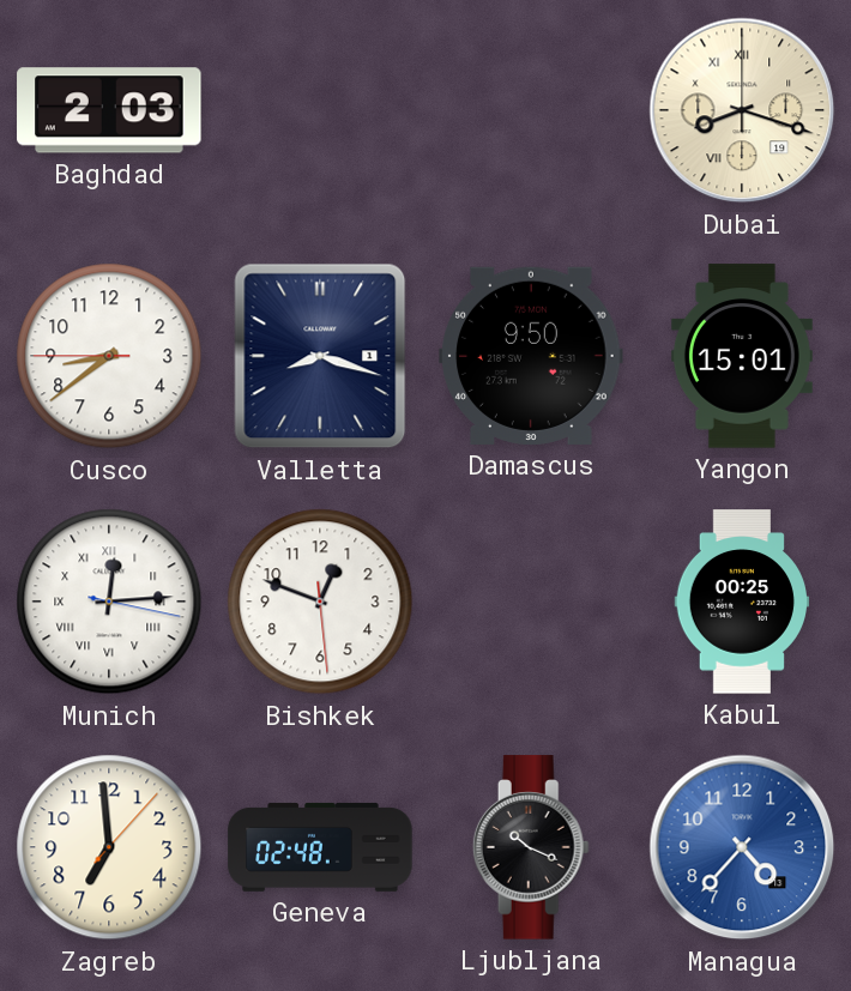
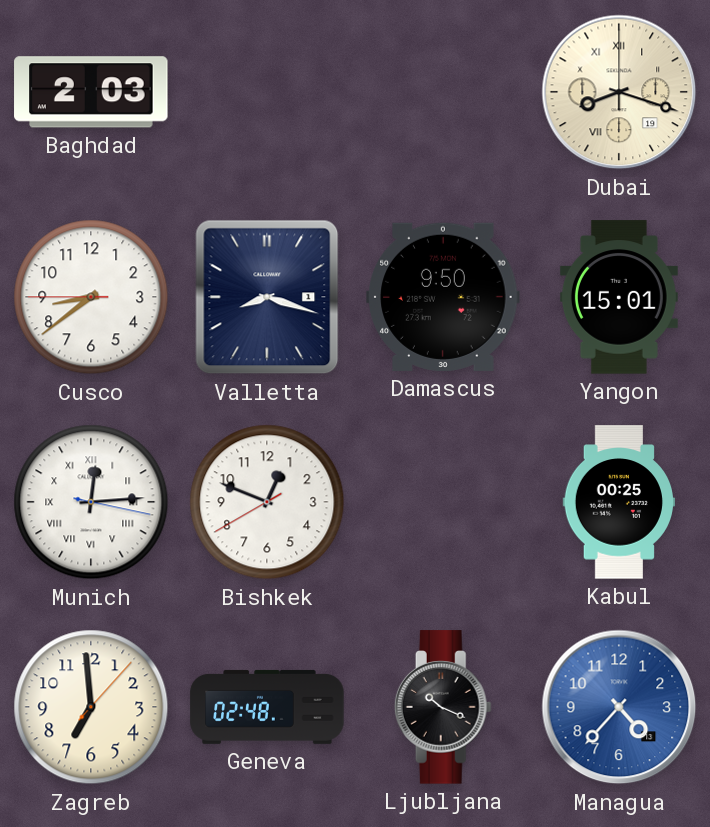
Bishkek: 12:48:29 -> 12:48:40 (267, 502)
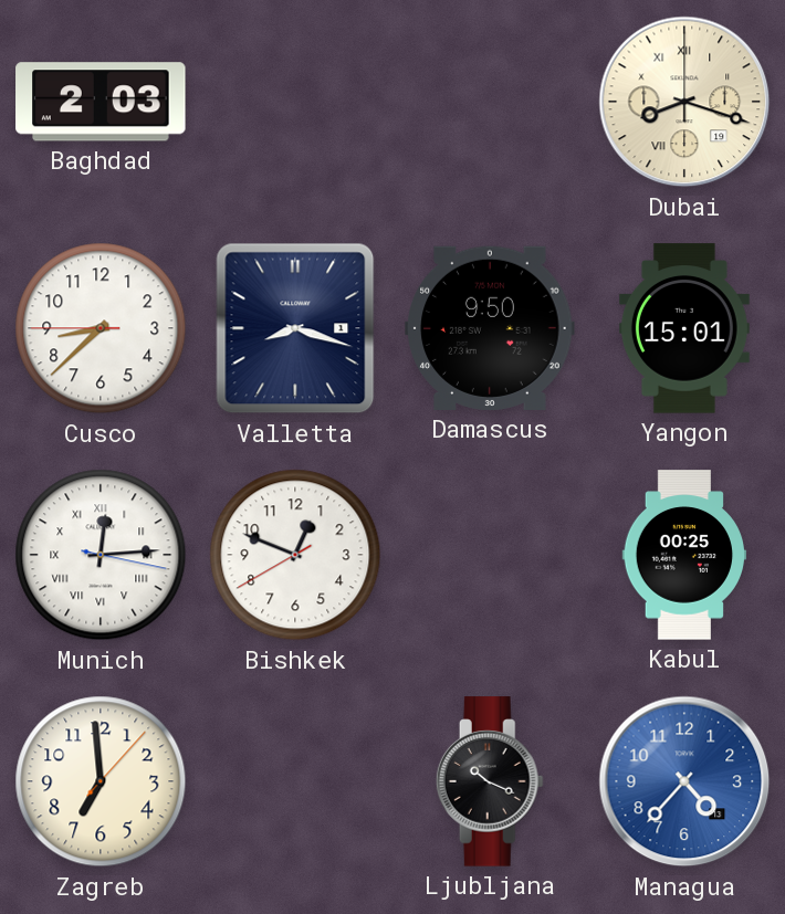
Cusco: 8:38 -> 8:37 (101, 328)
Geneva: 02:48 -> none (267, 707)
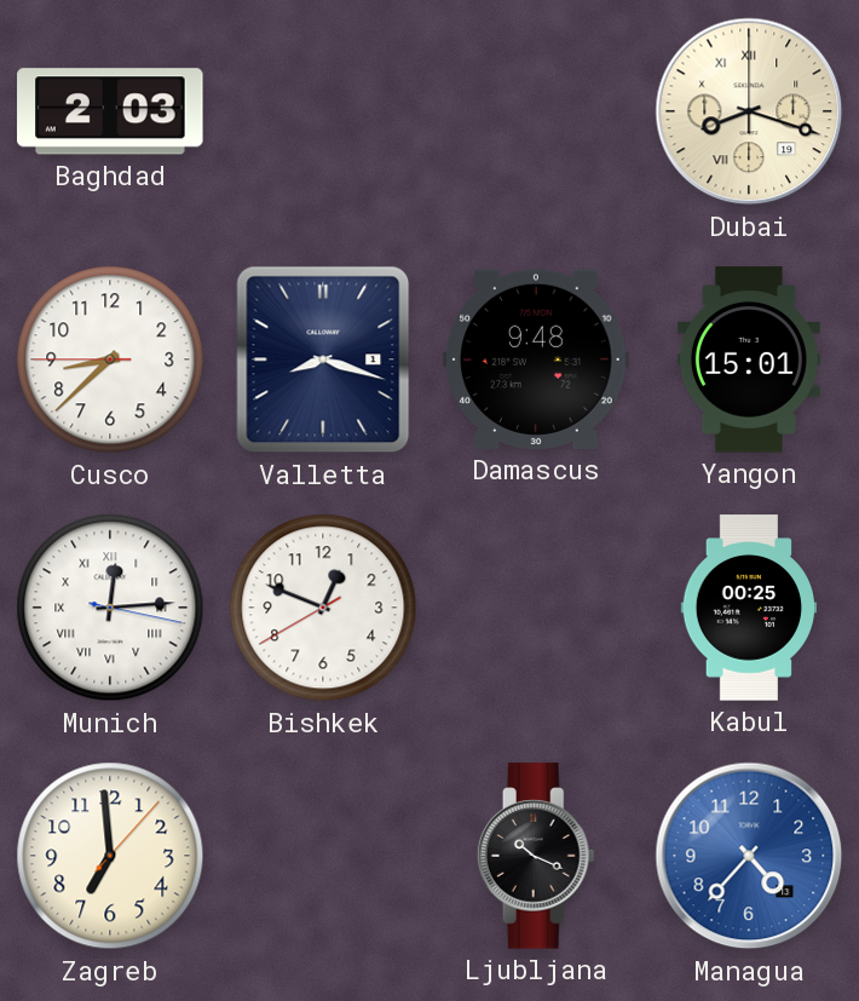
Damascus: 9:50 -> 9:48 (536, 359)
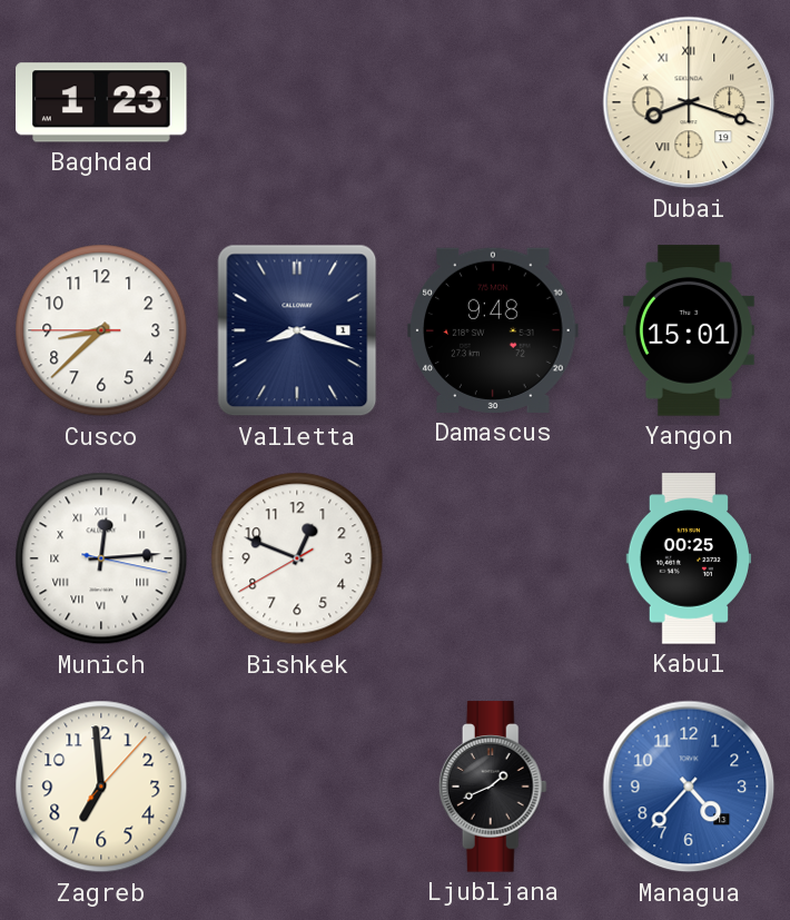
Baghdad: 2:03 -> 1:23 (101, 102)
Ljubljana: 10:19 -> 1:41 (493, 787)
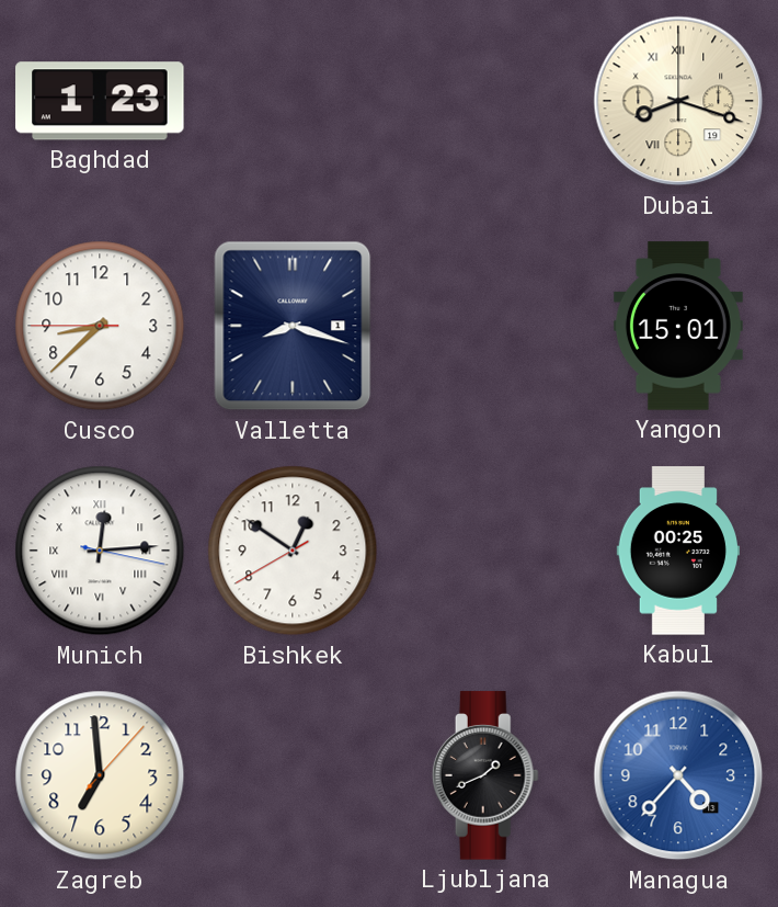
Damascus: 9:48 -> none (493, 330)
Bishkek: 12:48 -> 12:50 (293, 551)
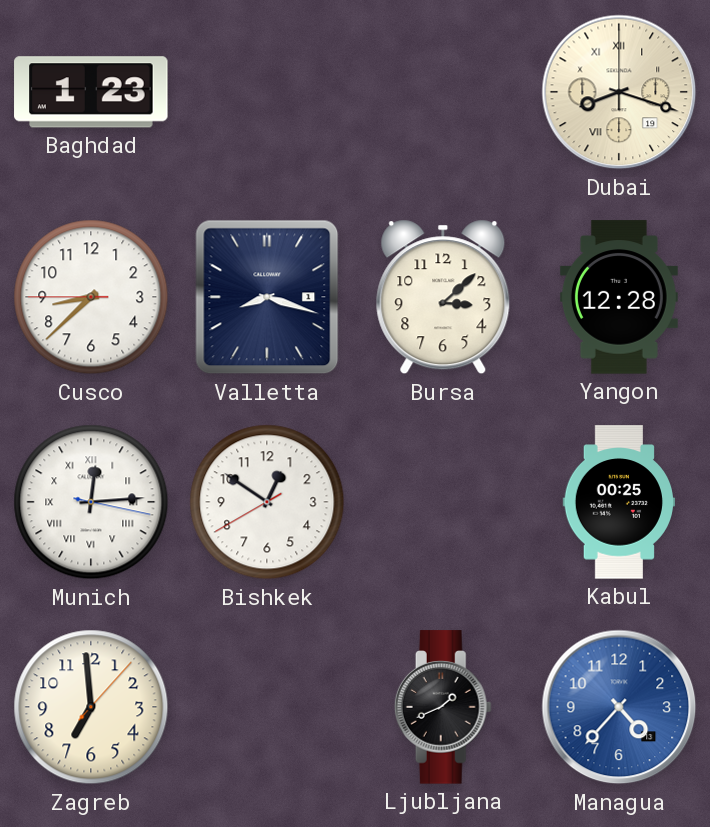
Bursa: none -> 3:08 (443, 297)
Yangon: 15:01 -> 12:28 (619, 297)
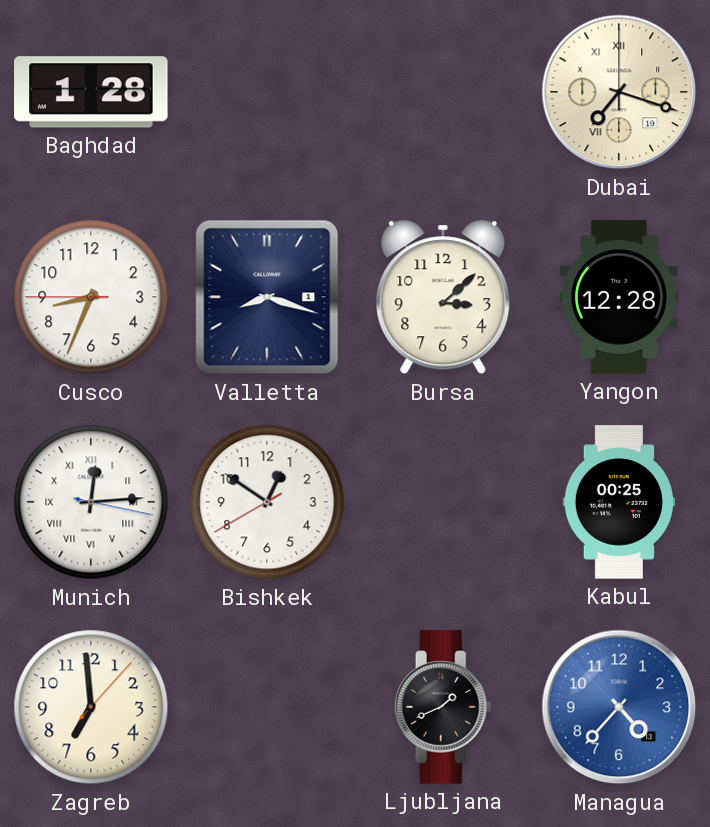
Baghdad: 1:23 -> 1:28 (91, 92)
Dubai: 8:18 -> 7:18 (619, 92)
Cusco: 8:37 -> 8:33 (91, 297)
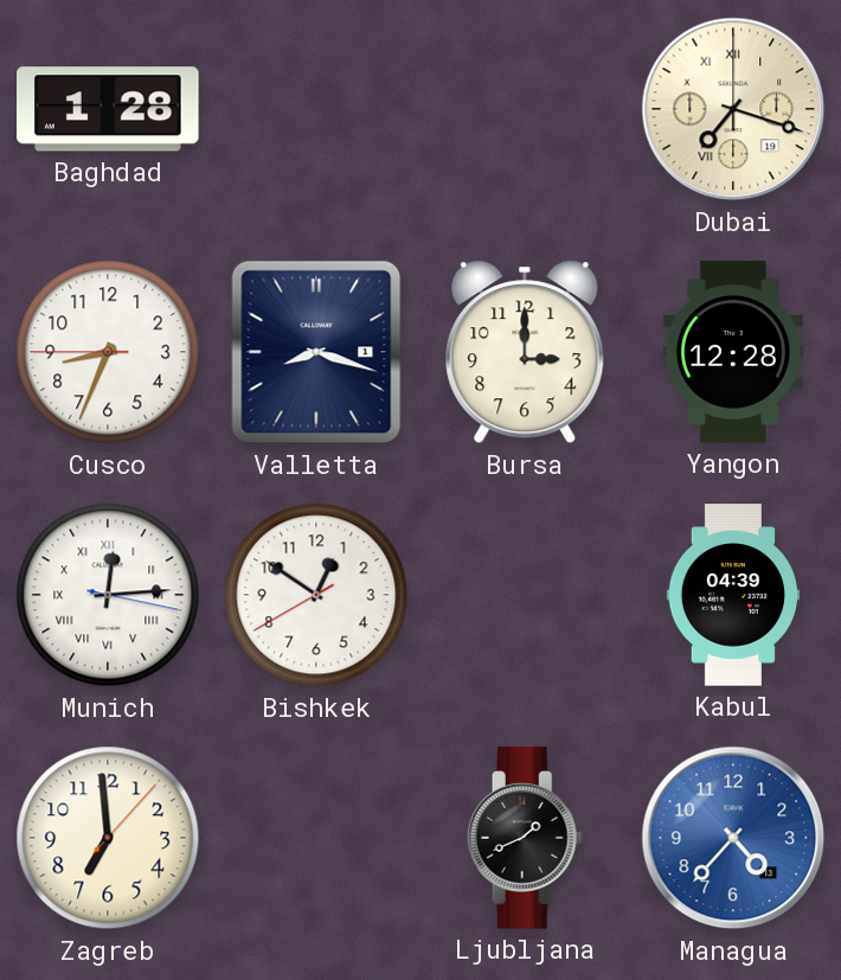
Bursa: 3:08 -> 3:00 (525, 352)
Kabul: 00:25 -> 04:39 (733, 595)
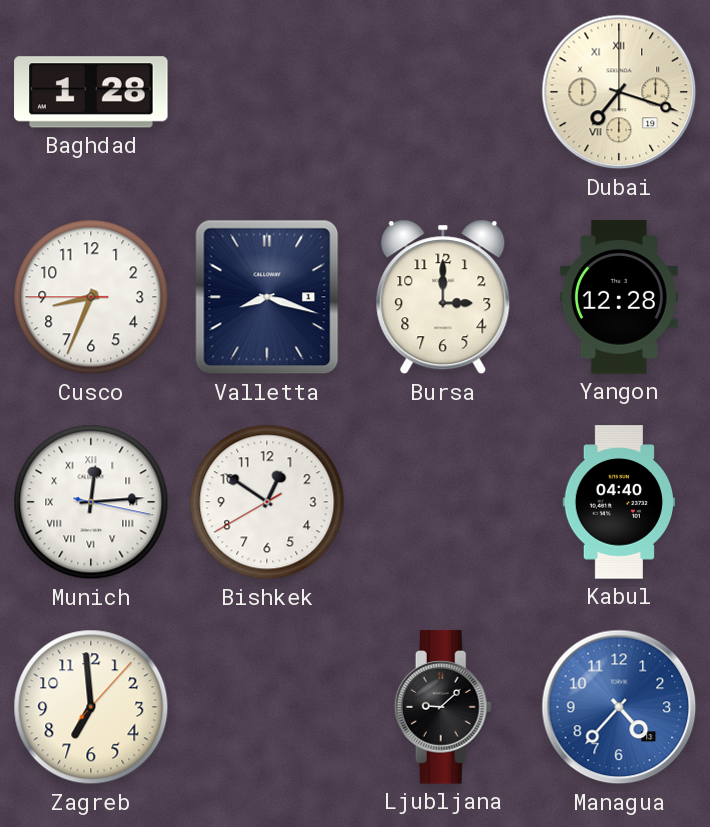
Kabul: 04:39 -> 04:40 (619, 502)
Ljubljana: 1:41 -> 9:08 (443, 707)
